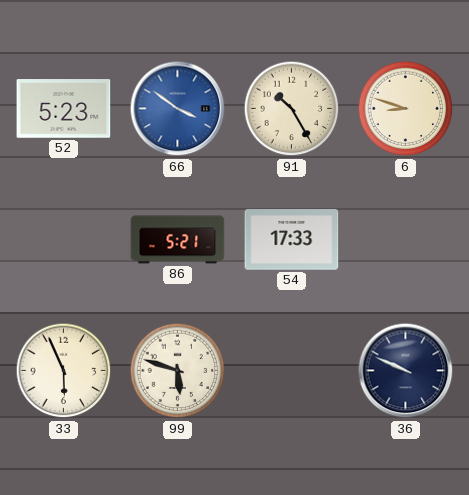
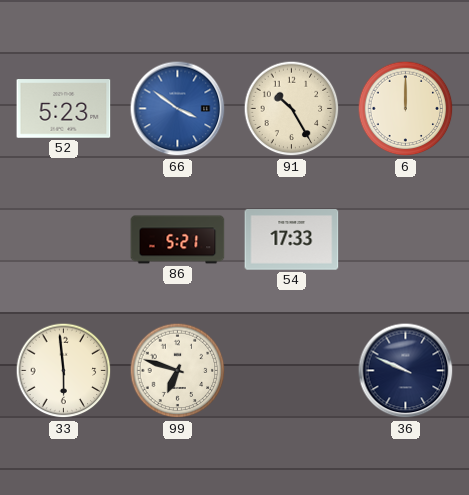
6: 8:48 -> 12:00 (406, 109)
33: 5:56 -> 5:59 (64, 371)
99: 5:48 -> 6:48 (178, 371)
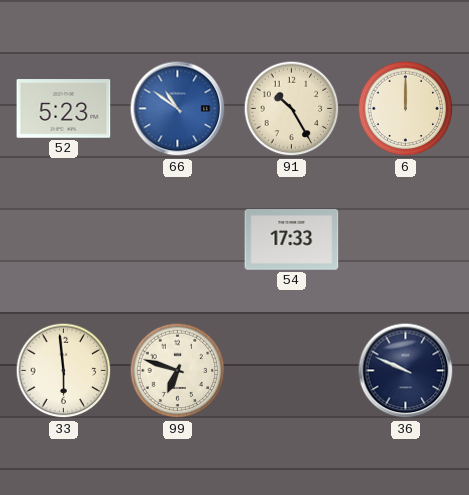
66: 3:51 -> 10:51 (178, 109)
86: 5:21 -> none (178, 240)
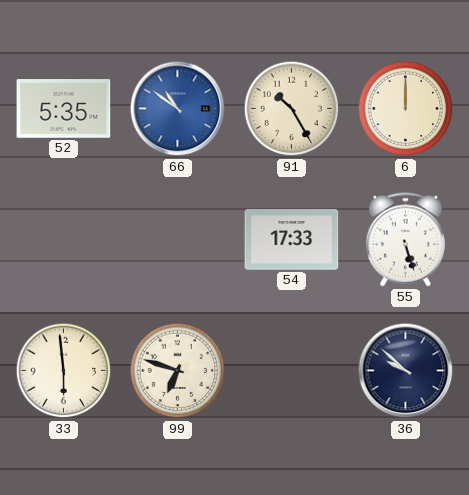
52: 5:23 -> 5:35 (64, 109)
55: none -> 5:27 (405, 240)
36: 9:49 -> 9:52 (406, 371)
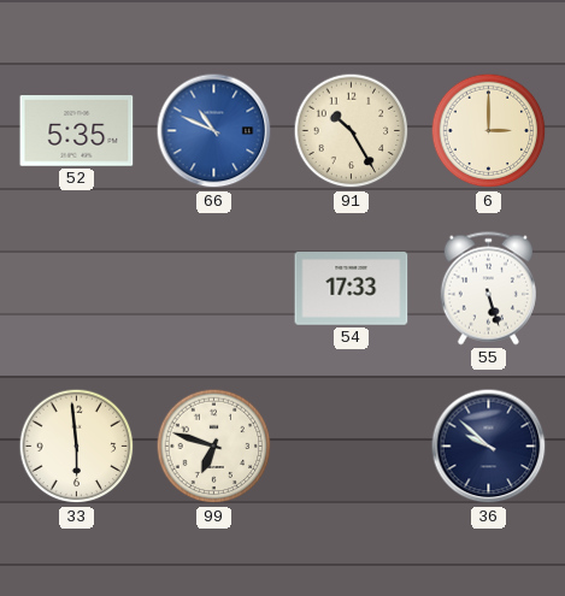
66: 10:51 -> 10:49 (214, 131)
6: 12:00 -> 3:00 (489, 131)
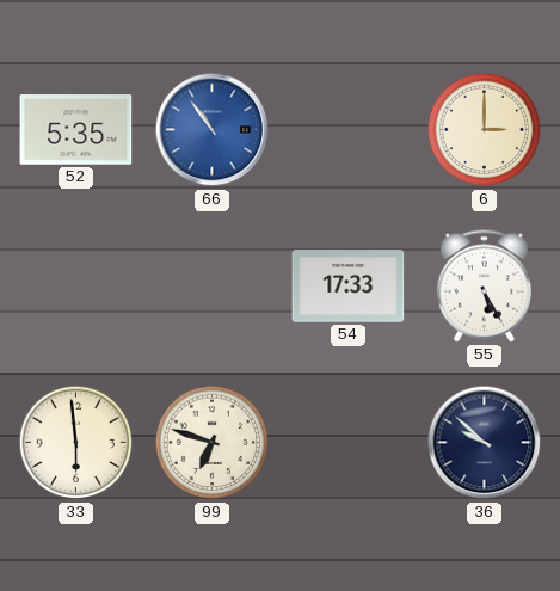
66: 10:49 -> 10:54 (213, 130)
91: 10:25 -> none (352, 131)
55: 5:27 -> 5:25 (484, 287)
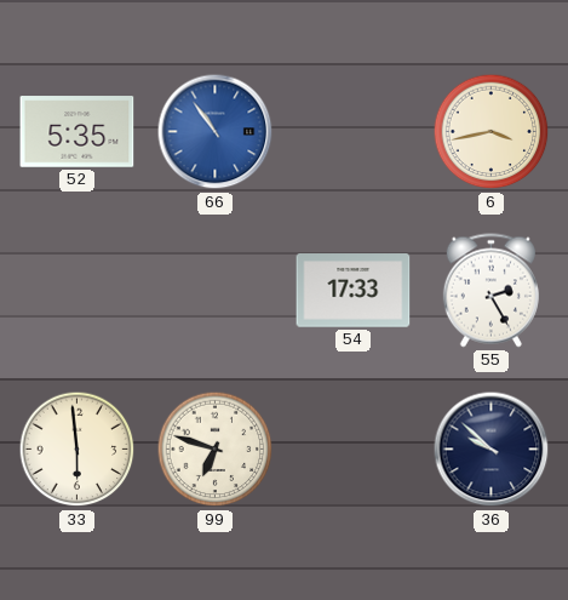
6: 3:00 -> 3:43 (492, 132)
55: 5:25 -> 2:25 (490, 291)
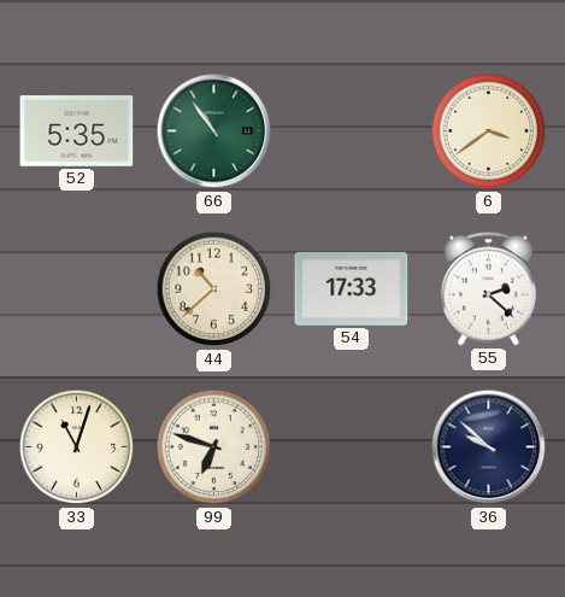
66 dial: blue -> green (214, 131)
6: 3:43 -> 3:39 (489, 131)
44: none -> 10:38 (214, 289)
55: 2:25 -> 2:22 (488, 289)
33: 5:59 -> 11:03 (77, 447)
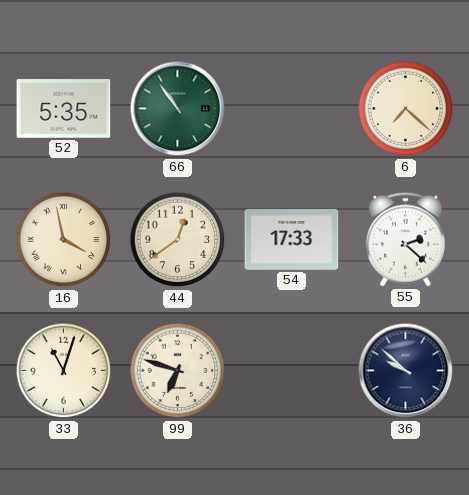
6: 3:39 -> 7:22 (406, 109)
16: none -> 3:58 (64, 240)
44: 10:38 -> 12:39 (178, 240)
